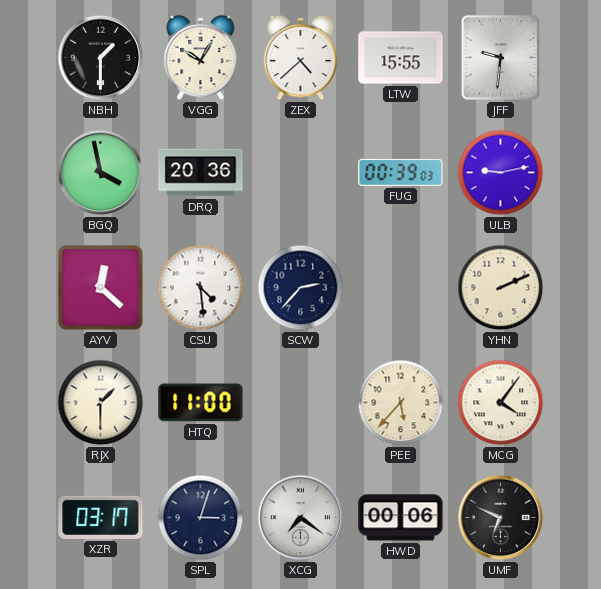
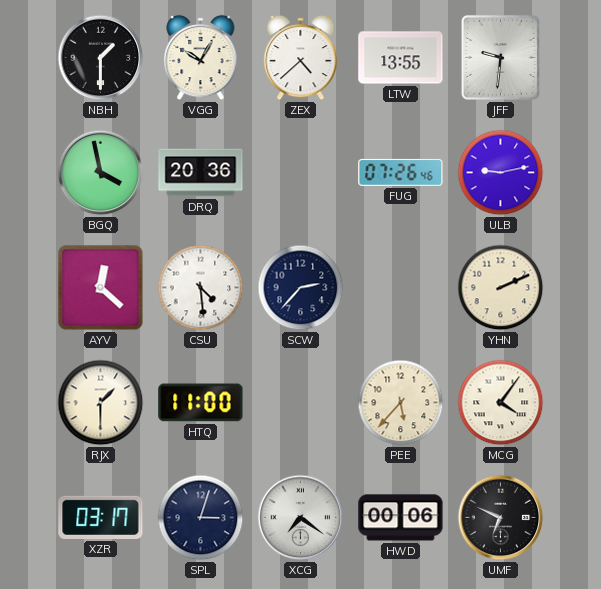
LTW: 15:55 -> 13:55 (401, 58)
FUG: 00:39 -> 07:26 (401, 172)
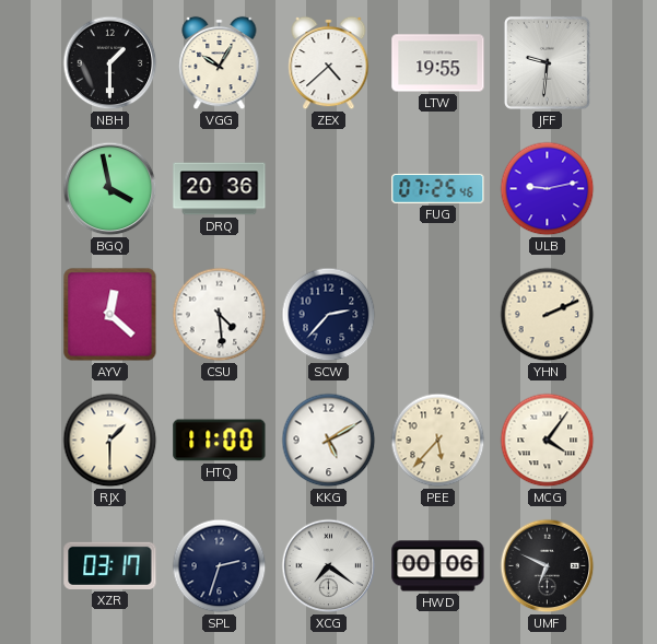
LTW: 13:55 -> 19:55 (438, 63)
FUG: 07:26 -> 07:25 (438, 188)
KKG: none -> 5:10 (329, 441)
SPL: 3:03 -> 2:33 (220, 566)
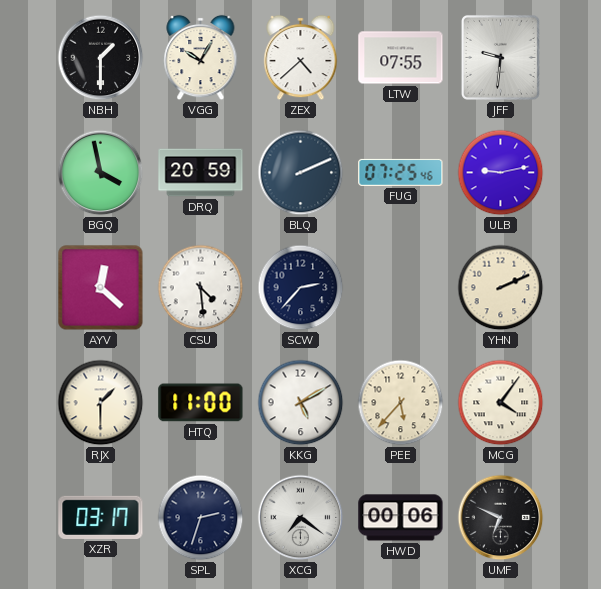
LTW: 19:55 -> 07:55 (401, 58)
DRQ: 20:36 -> 20:59 (201, 173)
BLQ: none -> 2:11 (301, 173)
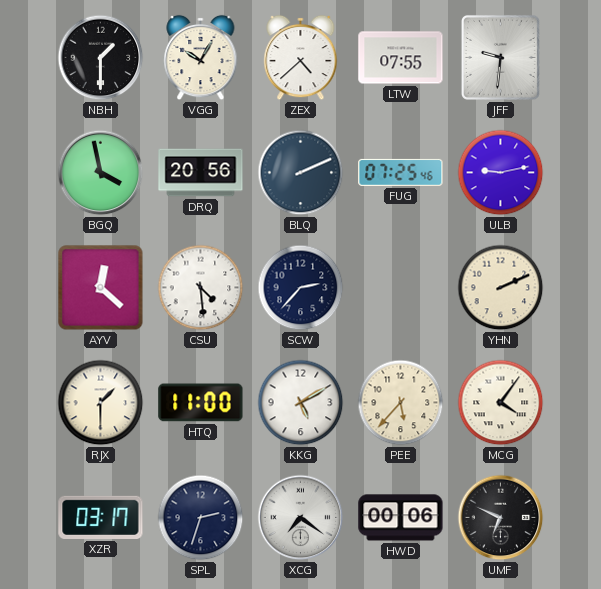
DRQ: 20:59 -> 20:56 (201, 173)
